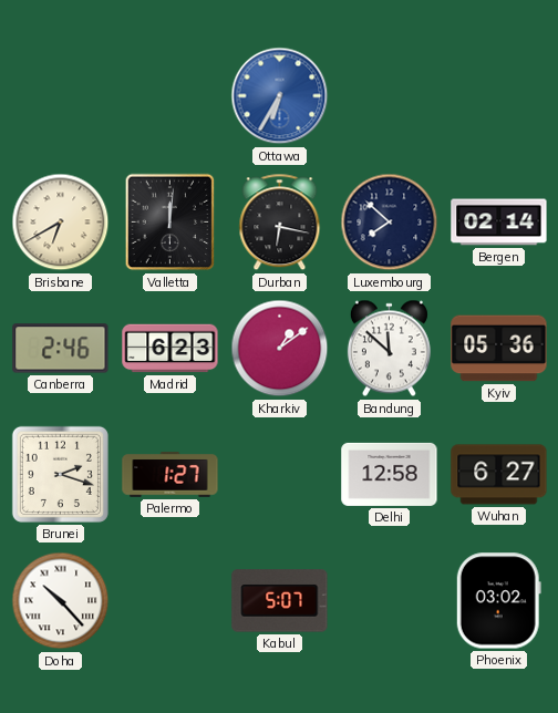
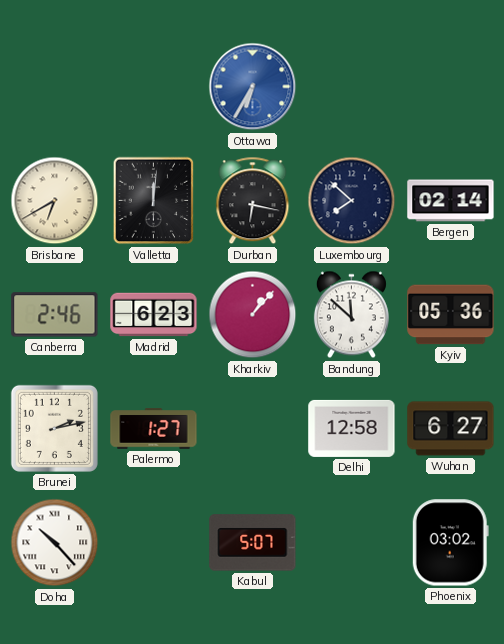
Kharkiv: 1:09 -> 1:07 (253, 315)
Brunei: 2:18 -> 2:13 (54, 428)
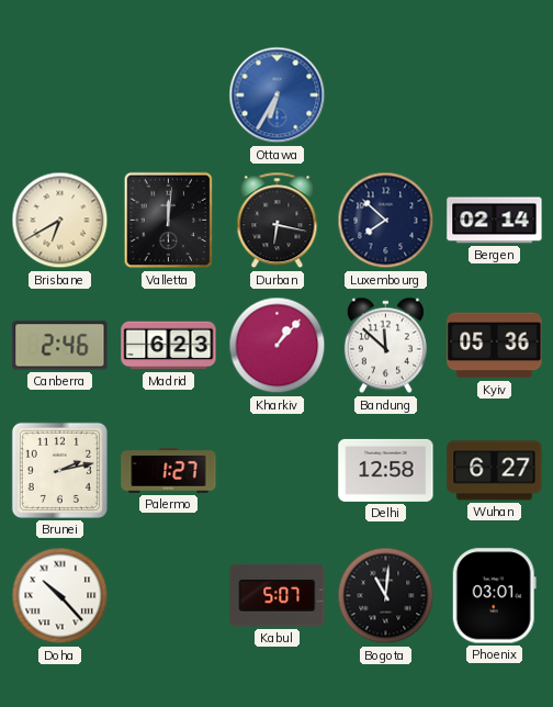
Bogota: none -> 11:01 (386, 596)
Phoenix: 03:02 -> 03:01 (494, 596)
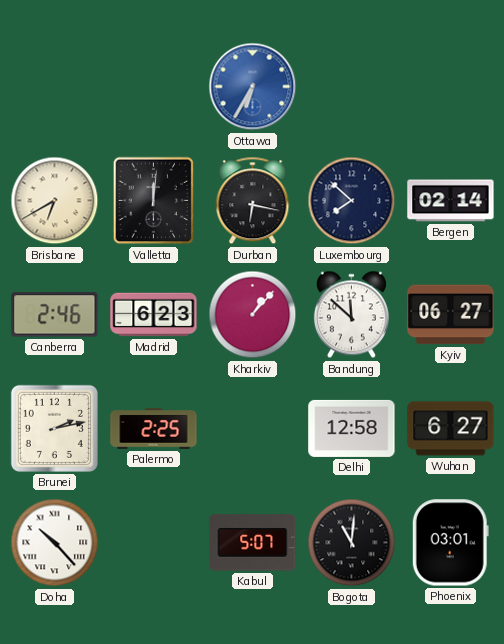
Kyiv: 05:36 -> 06:27 (451, 315)
Palermo: 1:27 -> 2:25 (154, 429)
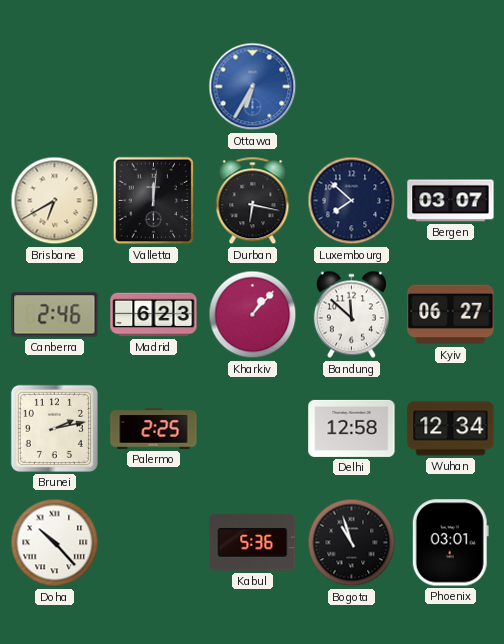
Bergen: 02:14 -> 03:07 (451, 201)
Wuhan: 6:27 -> 12:34 (451, 429)
Kabul: 5:07 -> 5:36 (253, 543)
Bogota: 11:01 -> 10:57 (352, 543)
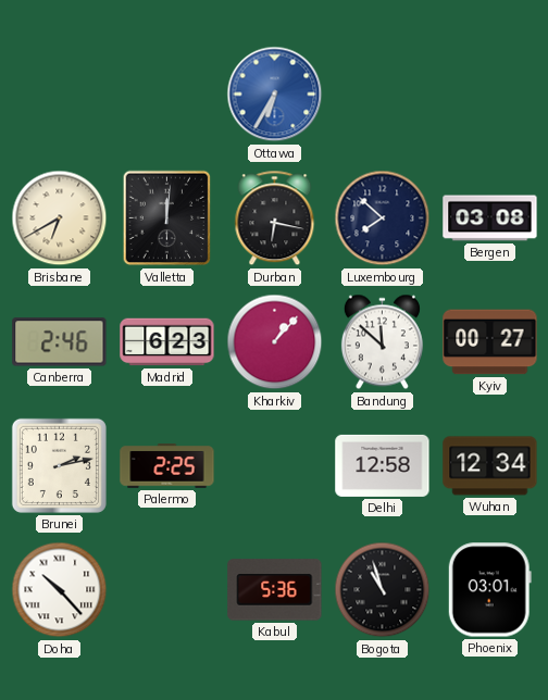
Bergen: 03:07 -> 03:08 (490, 218)
Kyiv: 06:27 -> 00:27 (490, 342)
